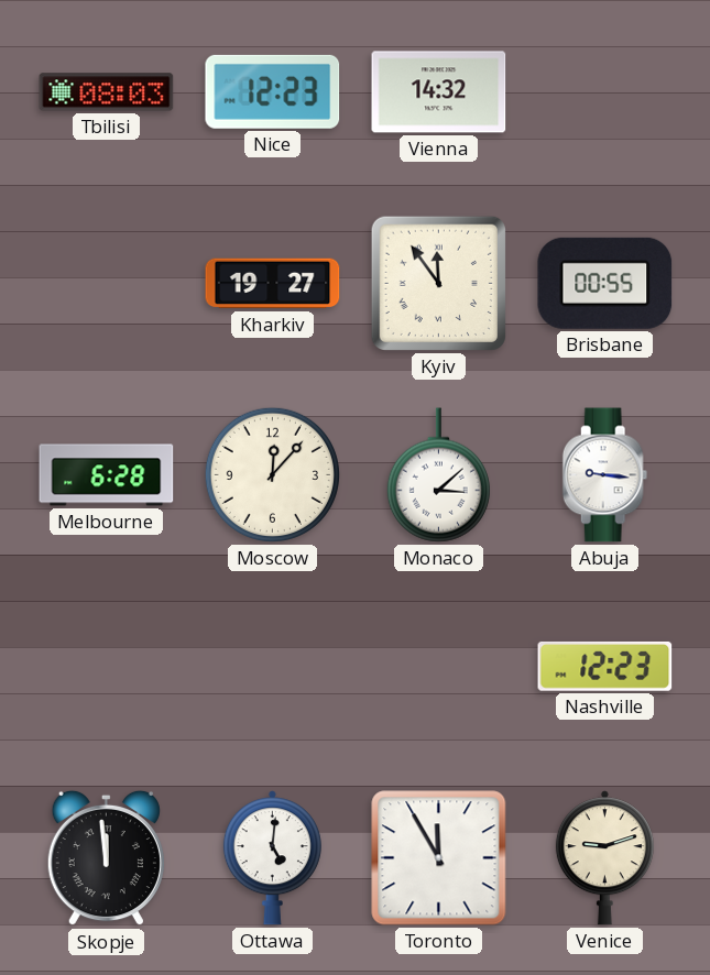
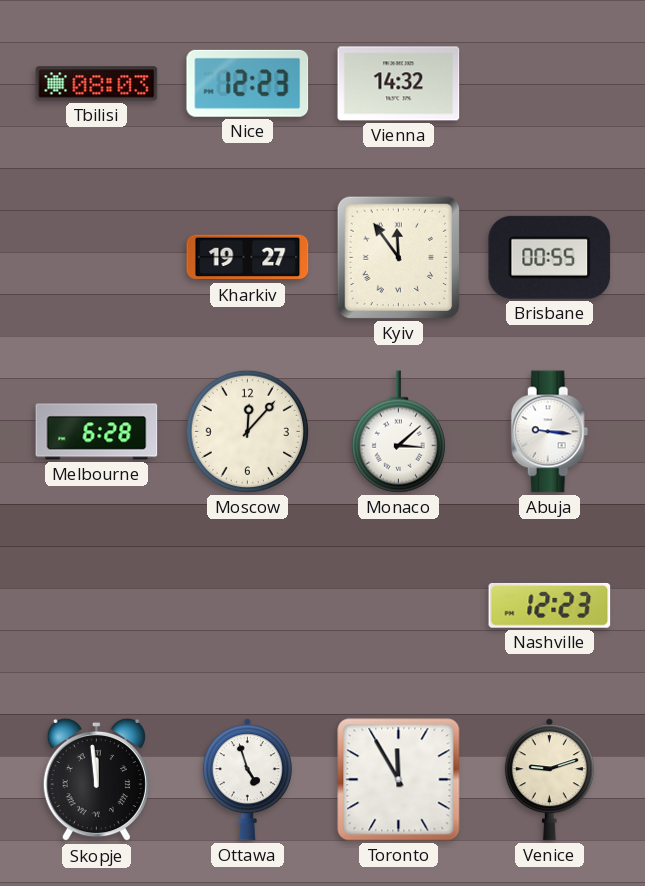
Ottawa: 5:01 -> 4:57 (247, 780)
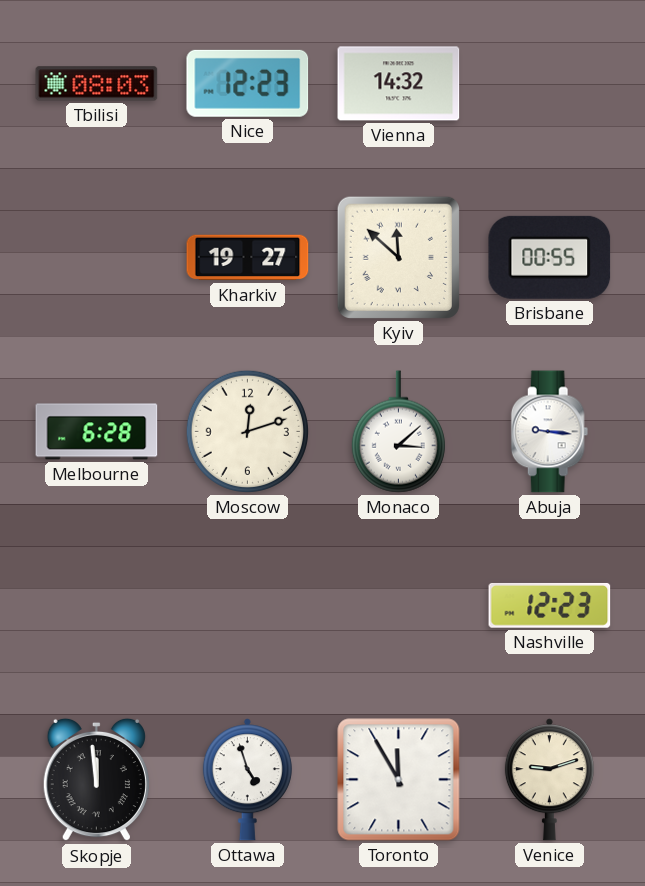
Kyiv: 11:54 -> 11:52 (398, 257)
Moscow: 12:07 -> 12:12 (247, 431)
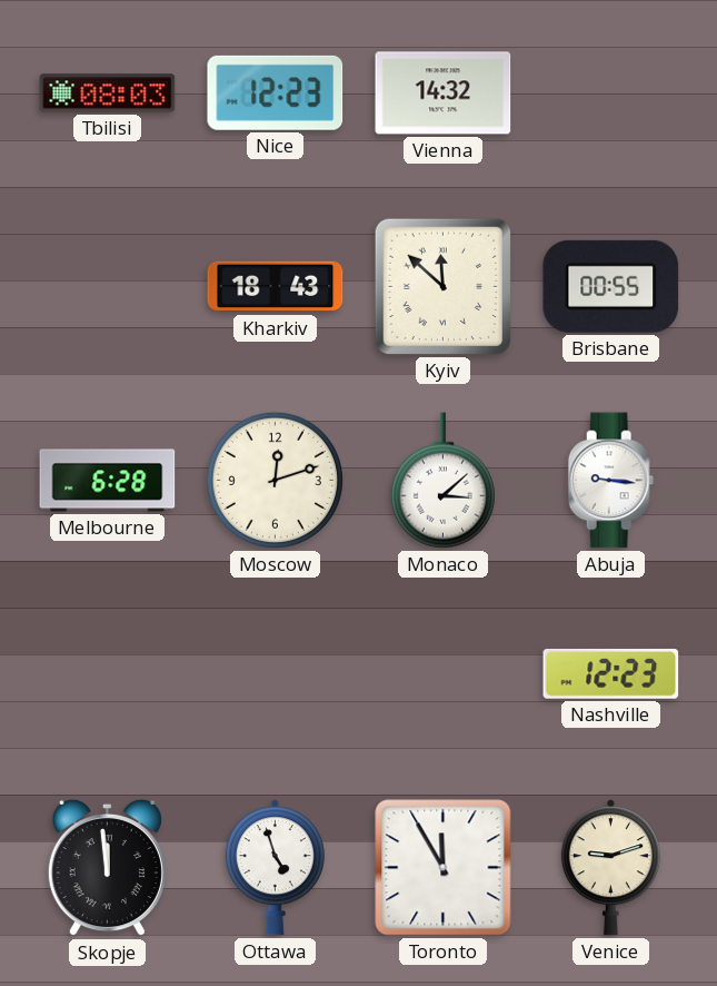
Kharkiv: 19:27 -> 18:43 (276, 287)
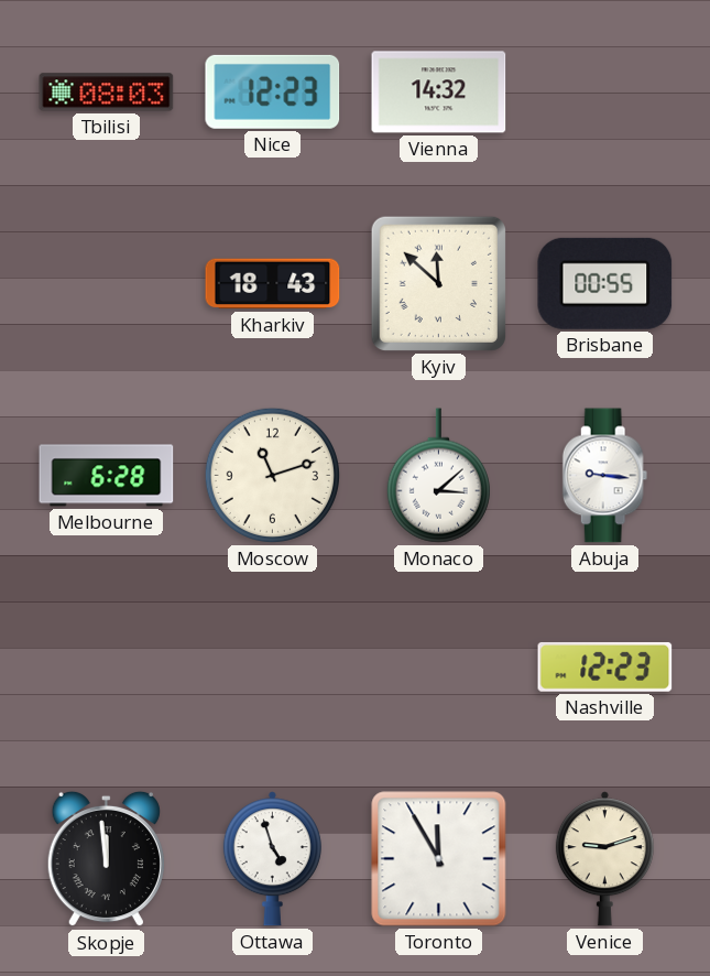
Moscow: 12:12 -> 11:12 (272, 475)
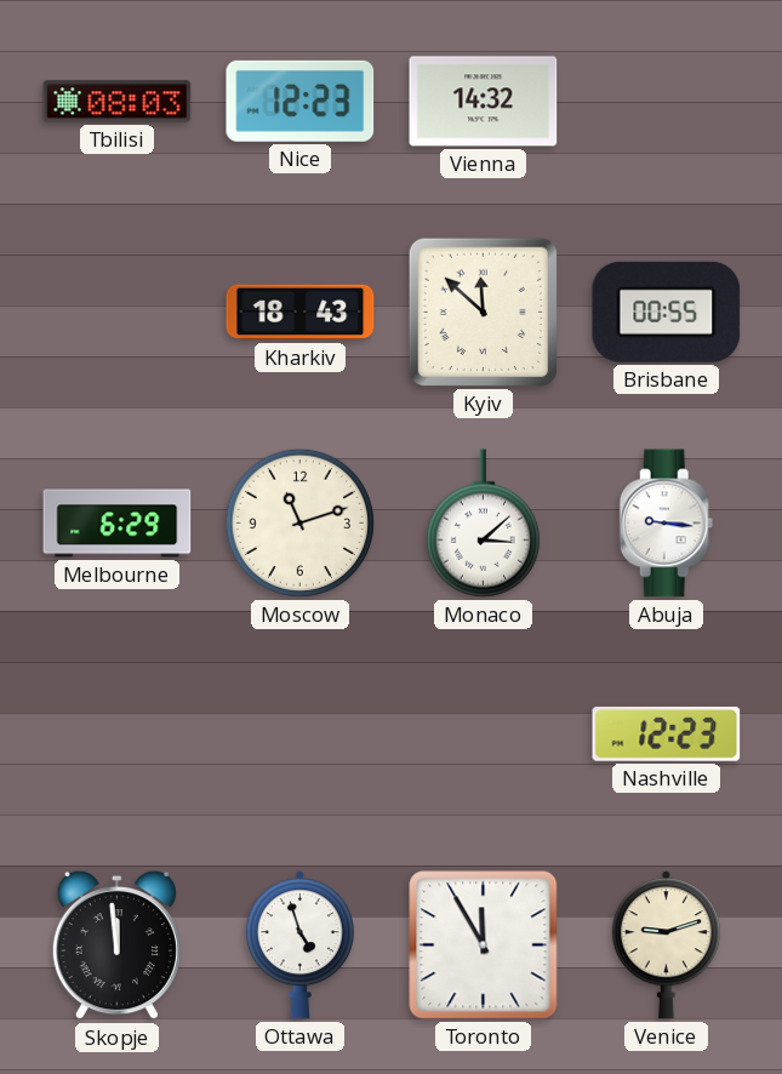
Melbourne: 6:28 -> 6:29 (118, 524)
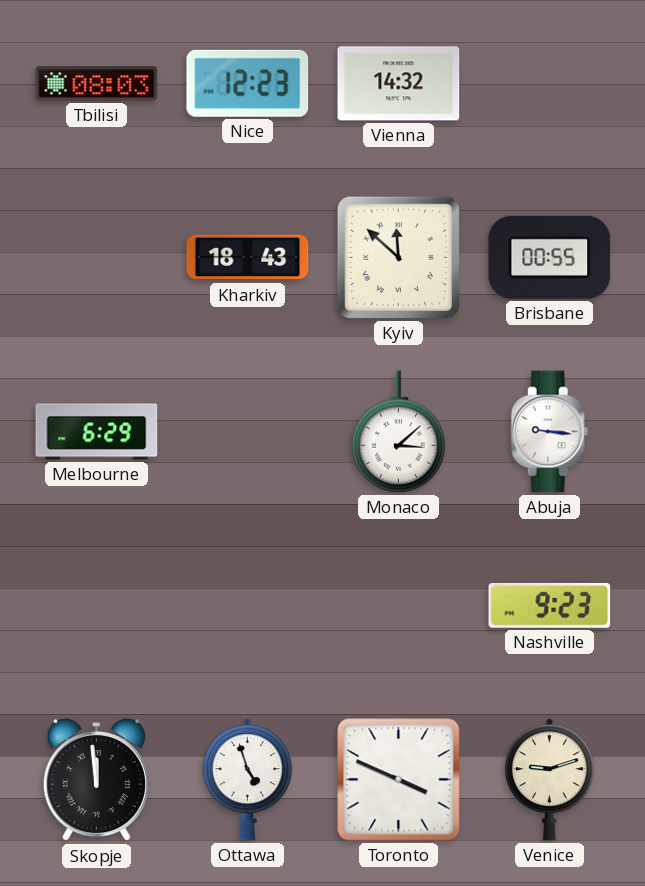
Moscow: 11:12 -> none (299, 522)
Nashville: 12:23 -> 9:23 (550, 605)
Toronto: 11:55 -> 3:49 (399, 780)
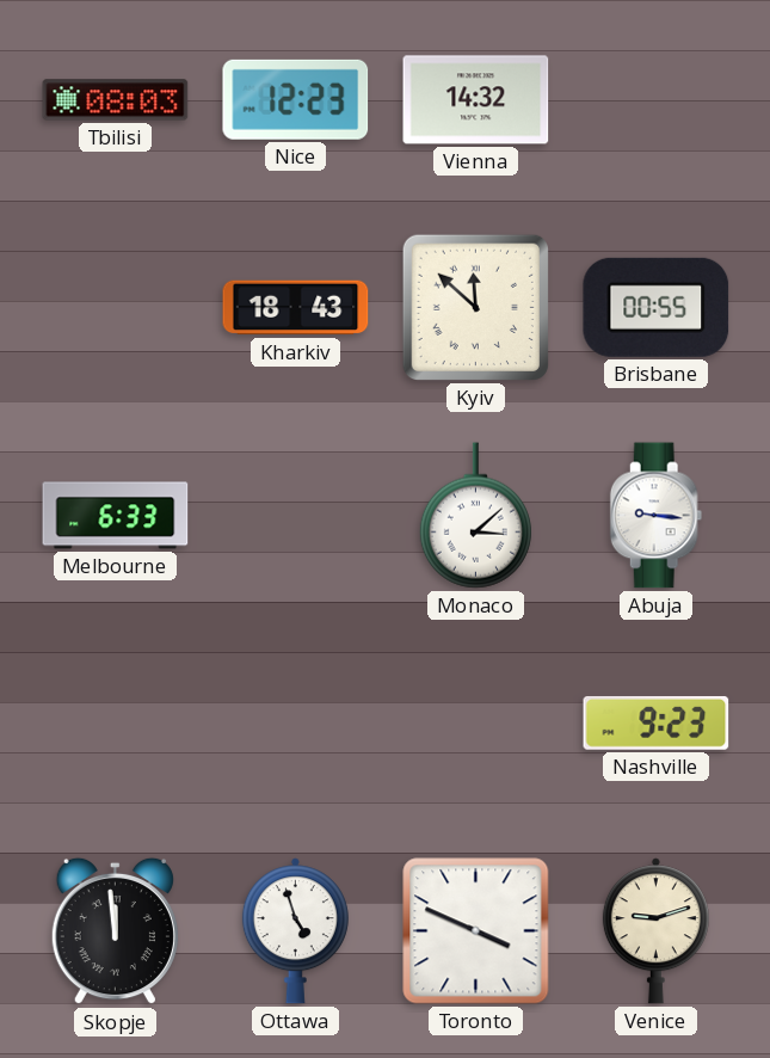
Melbourne: 6:29 -> 6:33 (116, 516)
